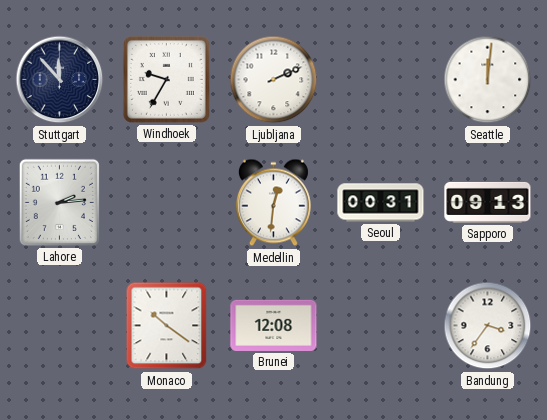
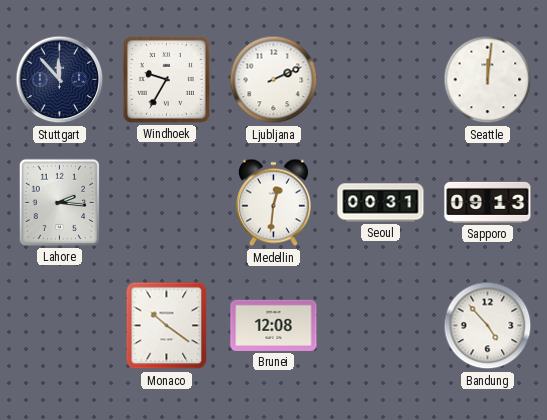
Lahore: 2:14 -> 2:16 (59, 202)
Bandung: 3:36 -> 4:53 (488, 326)
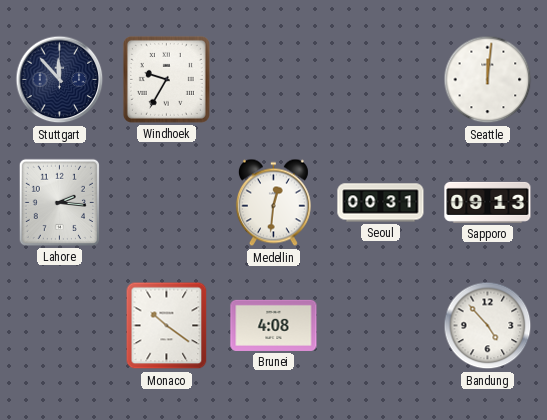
Ljubljana: 2:11 -> none (274, 80)
Brunei: 12:08 -> 4:08 (274, 325)
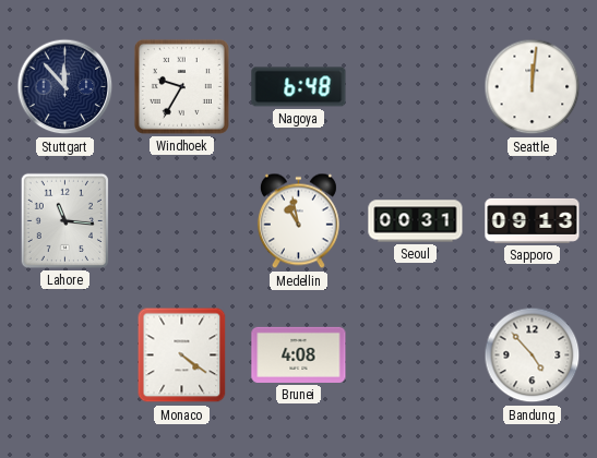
Nagoya: none -> 6:48 (299, 87)
Lahore: 2:16 -> 11:16 (64, 220)
Medellin: 12:31 -> 10:58 (298, 221)
Monaco: 10:21 -> 4:21 (182, 355)
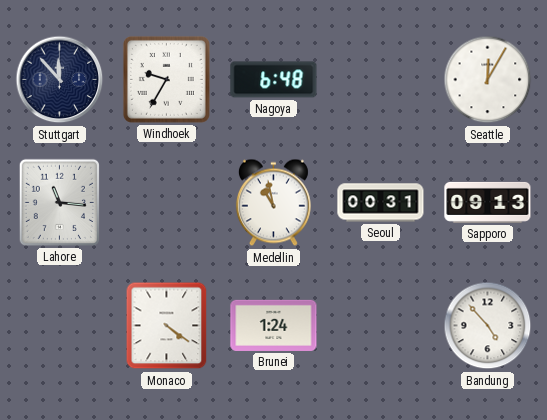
Seattle: 12:01 -> 12:05 (488, 80)
Brunei: 4:08 -> 1:24 (274, 325)
